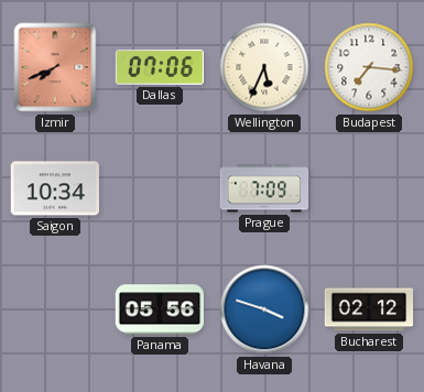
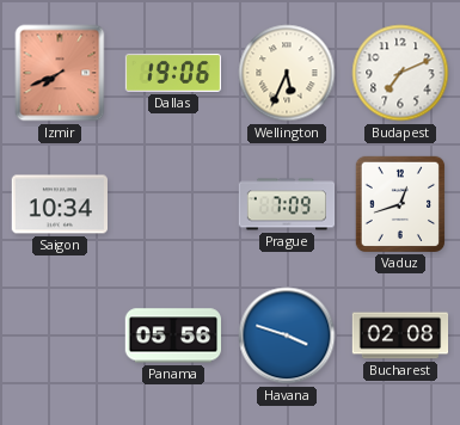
Dallas: 07:06 -> 19:06 (172, 73)
Budapest: 7:16 -> 7:11 (400, 73)
Vaduz: none -> 12:42 (399, 203)
Bucharest: 02:12 -> 02:08 (400, 335)
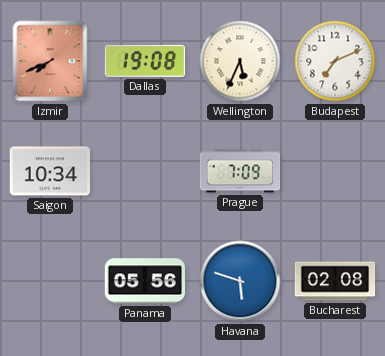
Dallas: 19:06 -> 19:08 (144, 61)
Vaduz: 12:42 -> none (399, 203)
Havana: 3:48 -> 5:48 (240, 281)
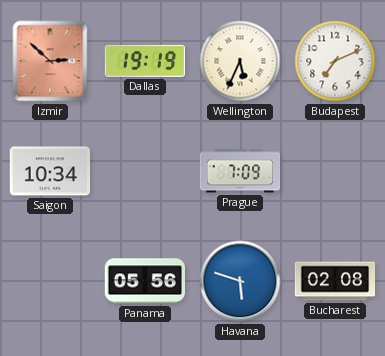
Izmir: 7:41 -> 2:52 (50, 61)
Dallas: 19:08 -> 19:19 (144, 61)
